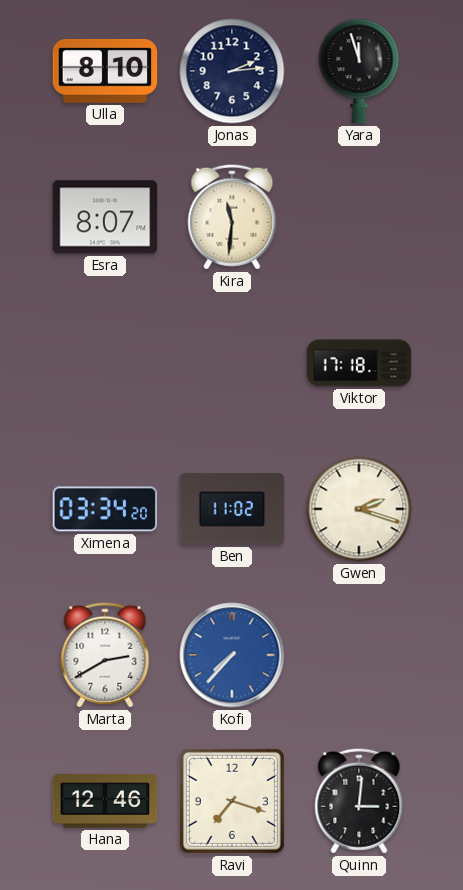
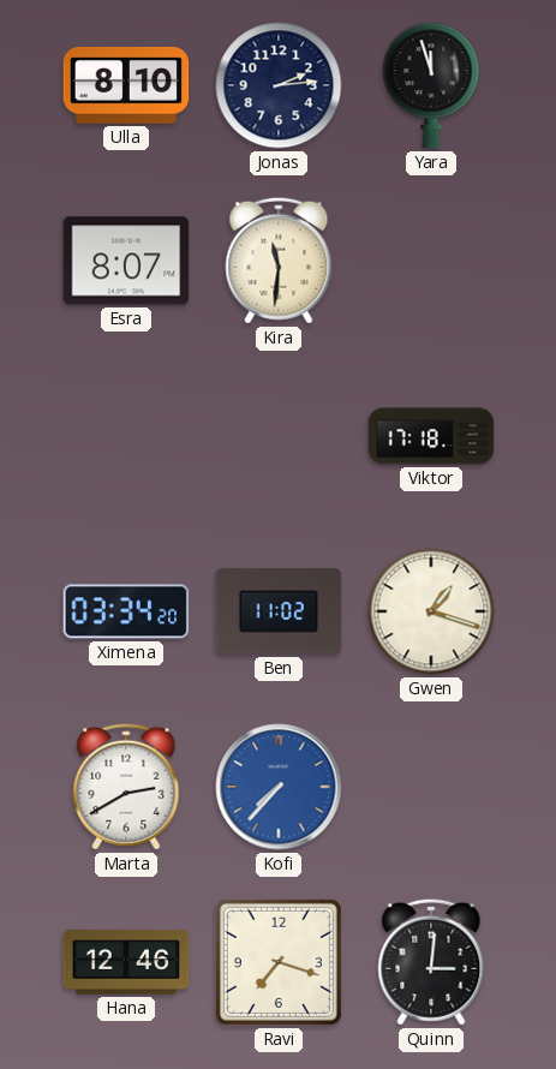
Gwen: 2:18 -> 1:18 (431, 611)
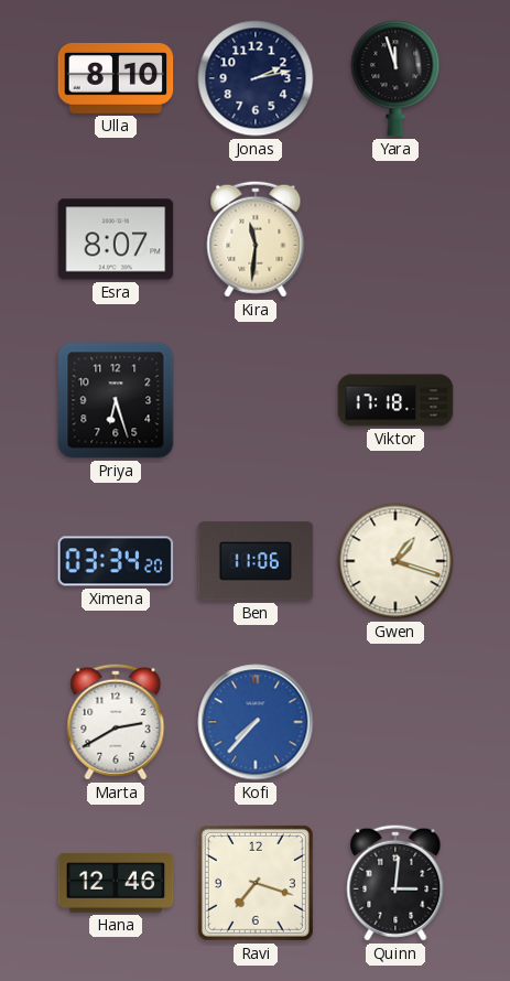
Jonas: 2:14 -> 2:13 (256, 78)
Priya: none -> 6:27 (116, 400)
Ben: 11:02 -> 11:06 (256, 561)
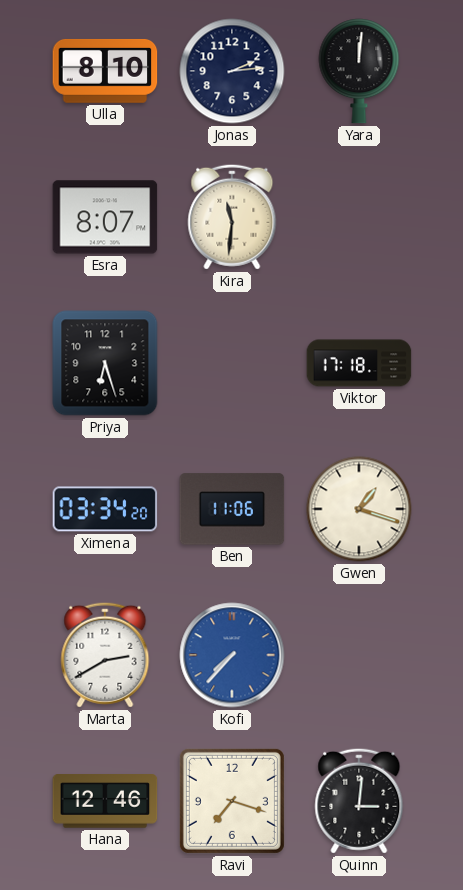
Jonas: 2:13 -> 2:14 (232, 71)
Yara: 11:57 -> 12:01 (359, 71)
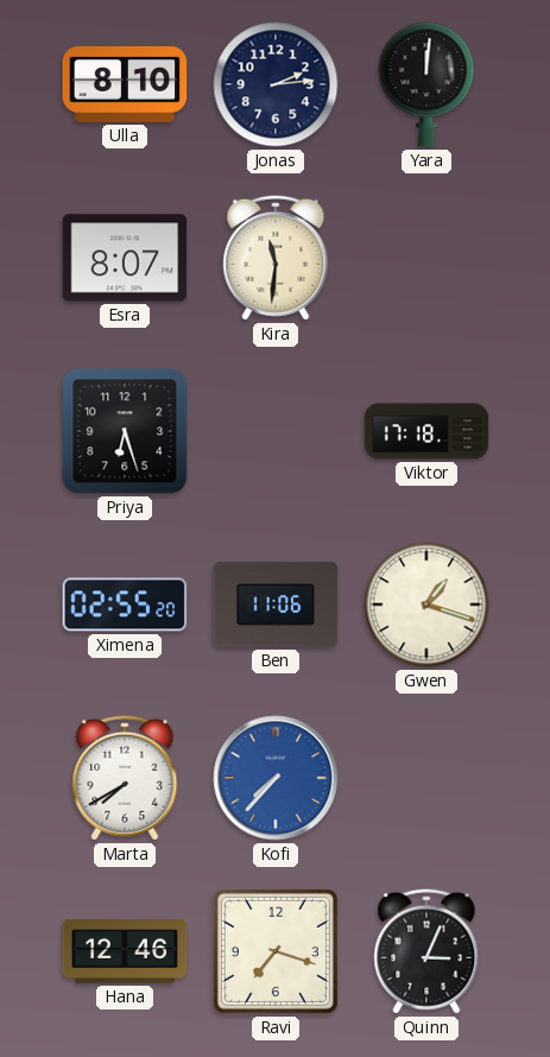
Ximena: 03:34 -> 02:55 (125, 605)
Marta: 2:40 -> 7:40 (125, 778)
Quinn: 3:01 -> 3:04 (426, 951)
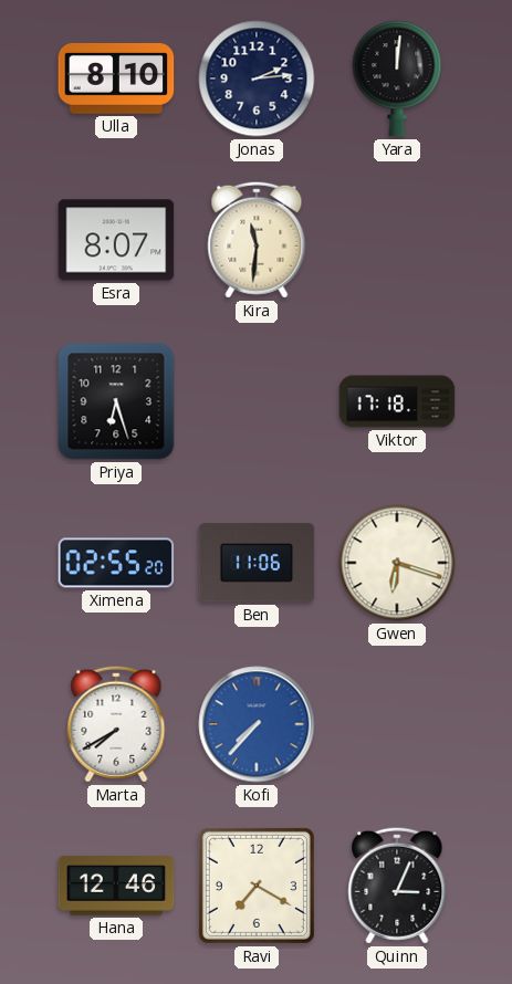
Gwen: 1:18 -> 6:18 (397, 563)
Ravi: 7:18 -> 7:20 (257, 886)
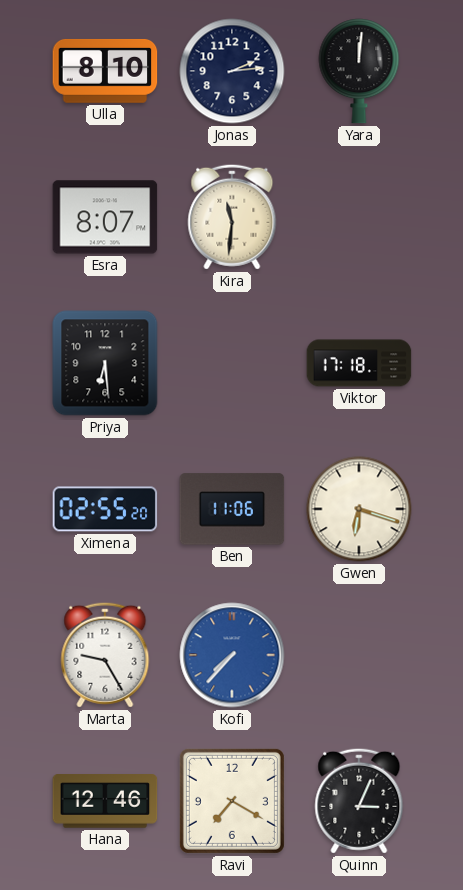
Priya: 6:27 -> 6:29 (105, 363)
Marta: 7:40 -> 9:25 (105, 655)
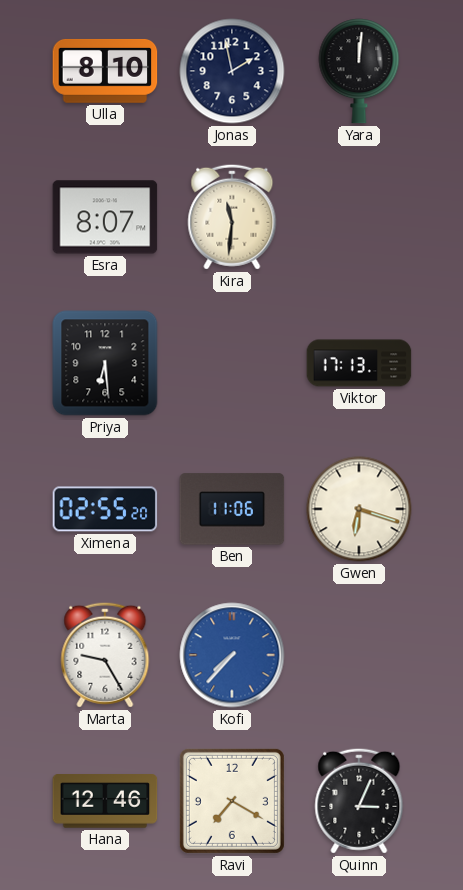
Jonas: 2:14 -> 1:58 (232, 71)
Viktor: 17:18 -> 17:13 (359, 363)
